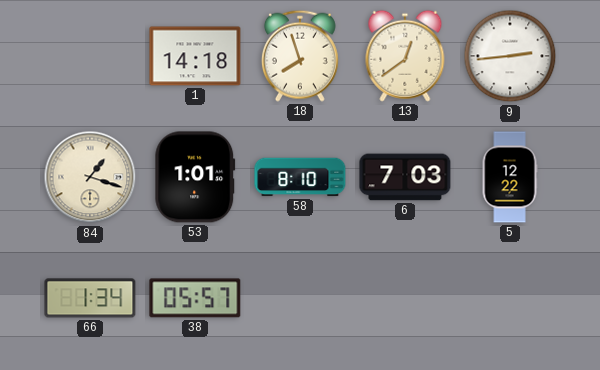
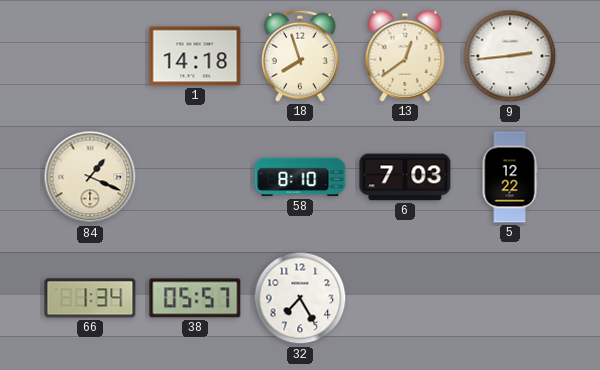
84: 1:18 -> 1:19 (90, 177)
53: 1:01 -> none (195, 177)
32: none -> 7:25 (300, 298)
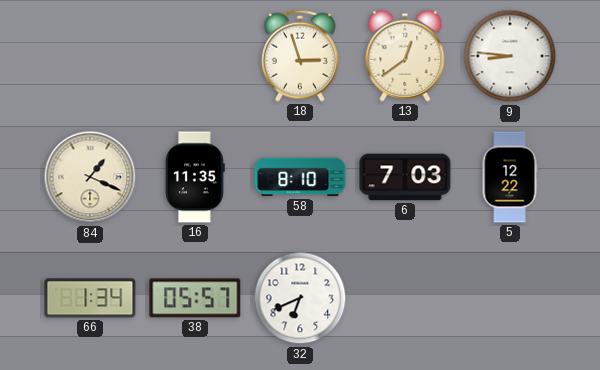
1: 14:18 -> none (195, 56)
18: 7:57 -> 2:57 (300, 56)
9: 2:44 -> 8:46 (510, 56)
16: none -> 11:35 (195, 177)
32: 7:25 -> 6:41 (300, 298)
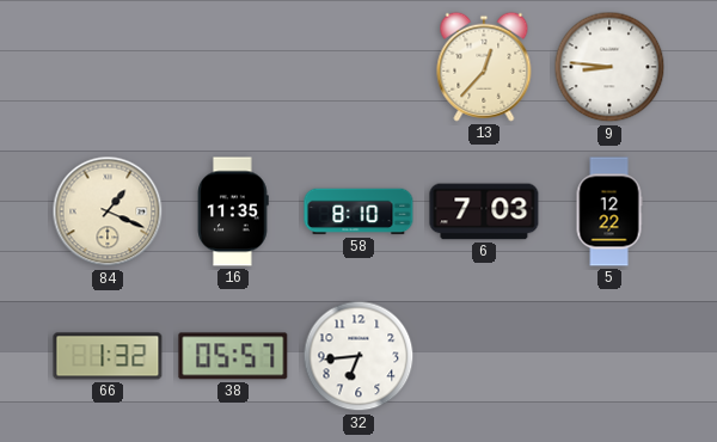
18: 2:57 -> none (300, 56)
13: 12:39 -> 12:37 (484, 67)
66: 1:34 -> 1:32 (108, 356)
32: 6:41 -> 6:44 (358, 356)
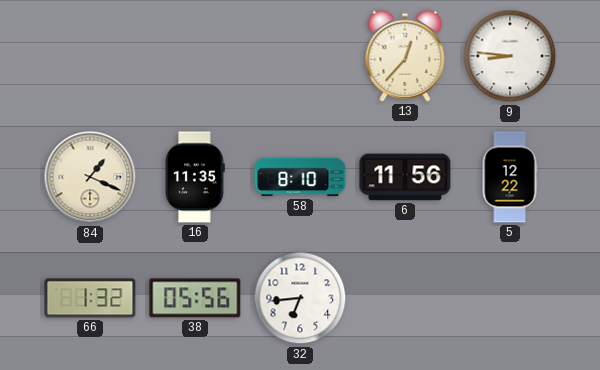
6: 7:03 -> 11:56 (405, 177)
38: 05:57 -> 05:56 (195, 298)
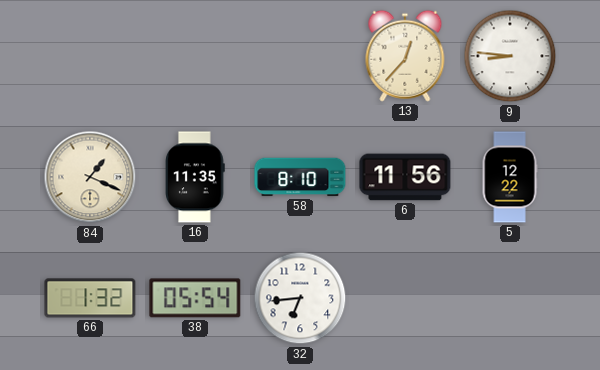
38: 05:56 -> 05:54 (195, 298)
